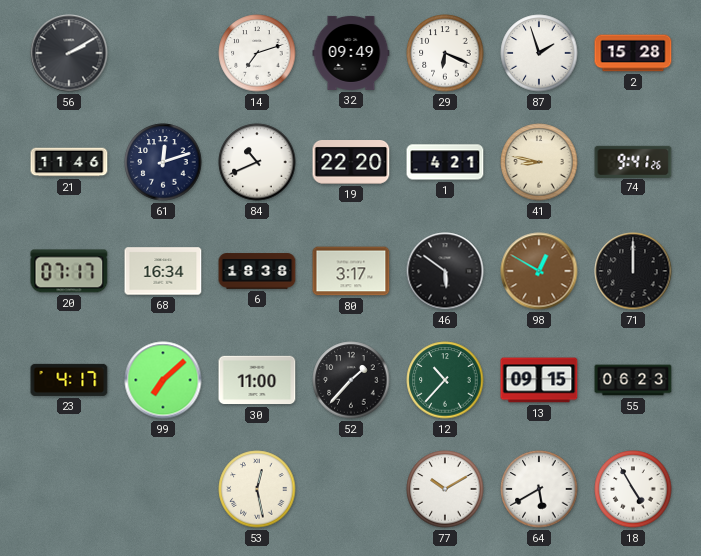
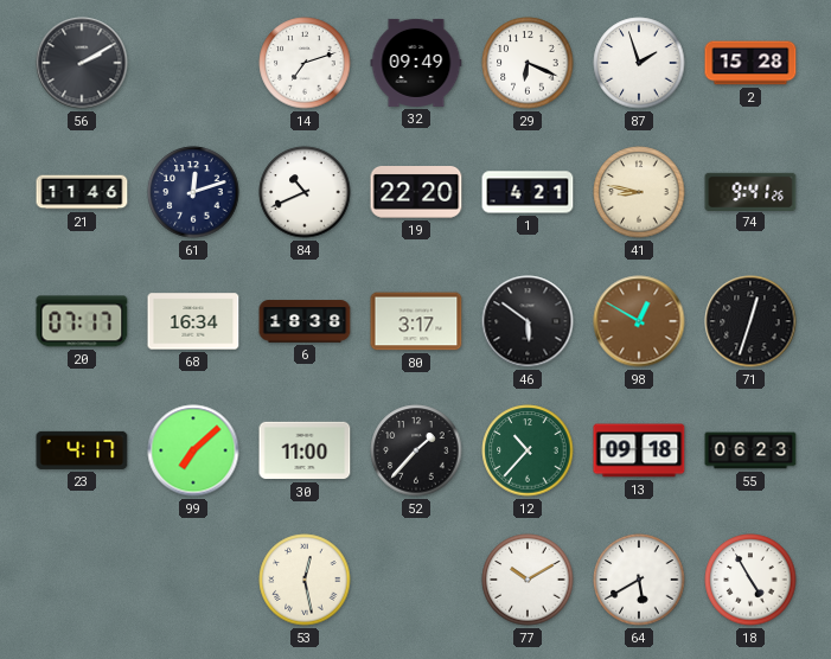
71: 12:00 -> 12:33 (750, 321)
13: 09:15 -> 09:18 (639, 450)
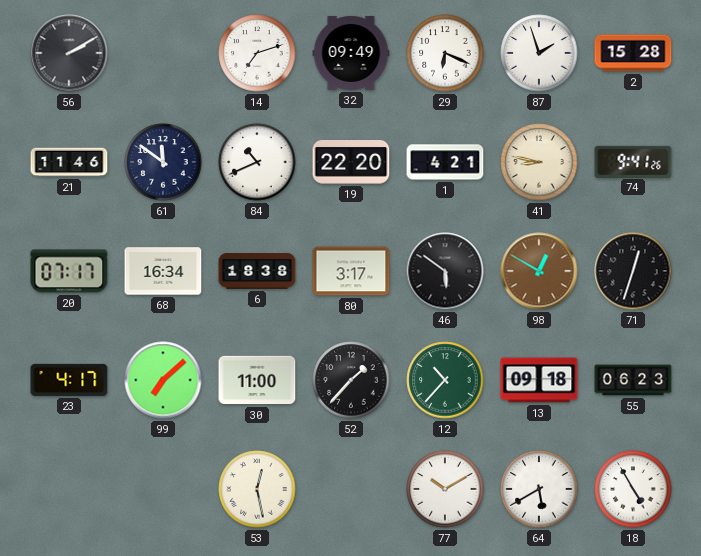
61: 12:12 -> 11:51 (163, 162)
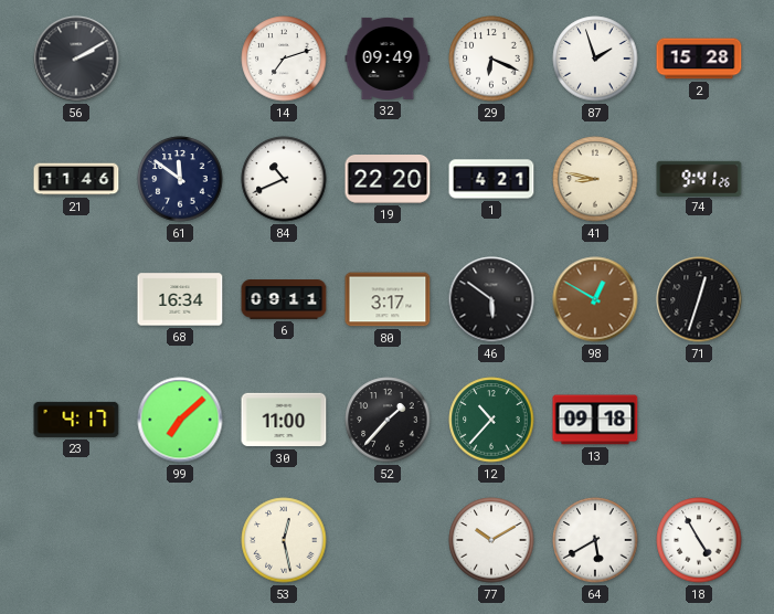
20: 07:17 -> none (69, 271)
6: 18:38 -> 09:11 (284, 299)
55: 06:23 -> none (633, 380)
